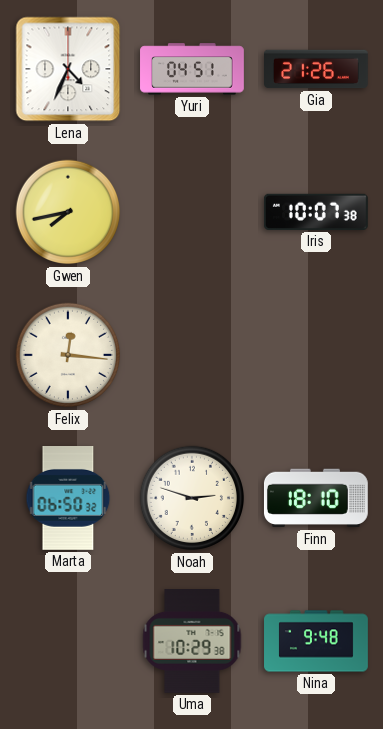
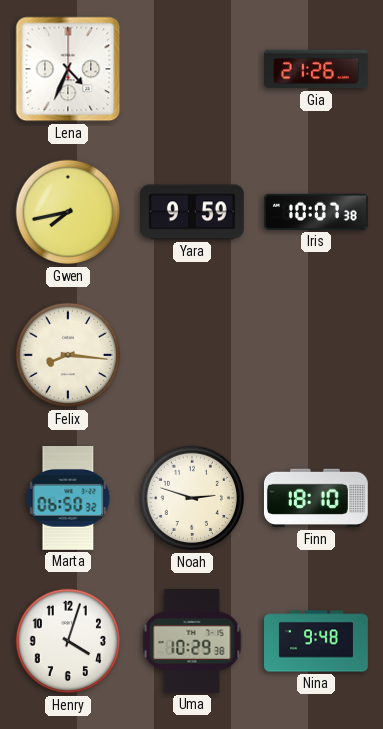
Yuri: 04:51 -> none (192, 69)
Yara: none -> 9:59 (192, 212)
Felix: 12:16 -> 8:16 (68, 355)
Henry: none -> 4:03 (68, 641)
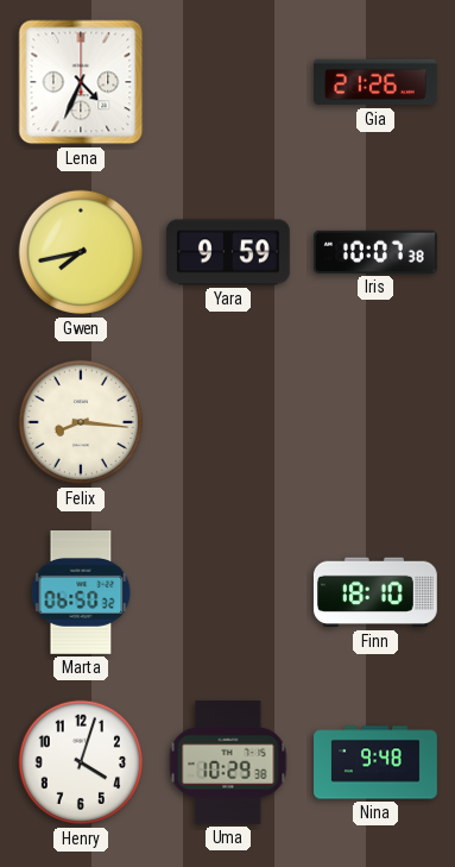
Noah: 2:48 -> none (192, 498)
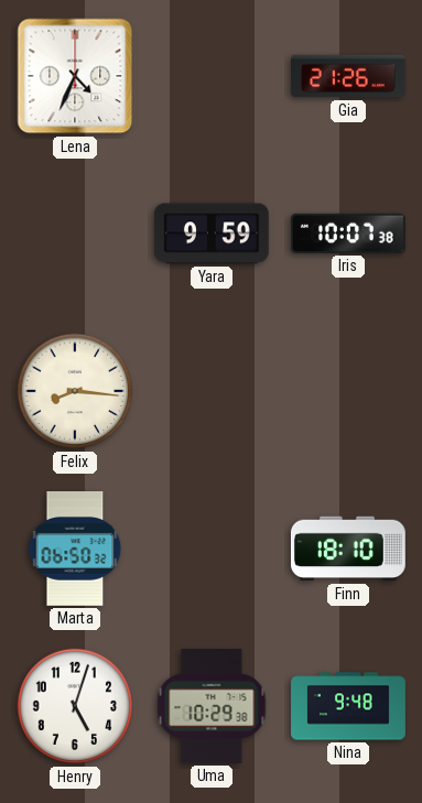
Gwen: 7:43 -> none (81, 252)
Henry: 4:03 -> 5:03 (75, 706)
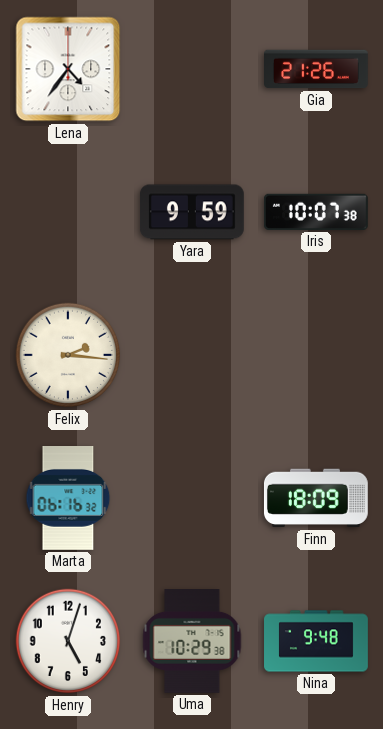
Lena: 4:34 -> 4:36 (68, 69)
Felix: 8:16 -> 2:16 (68, 355)
Marta: 06:50 -> 06:16 (68, 499)
Finn: 18:10 -> 18:09 (316, 498)
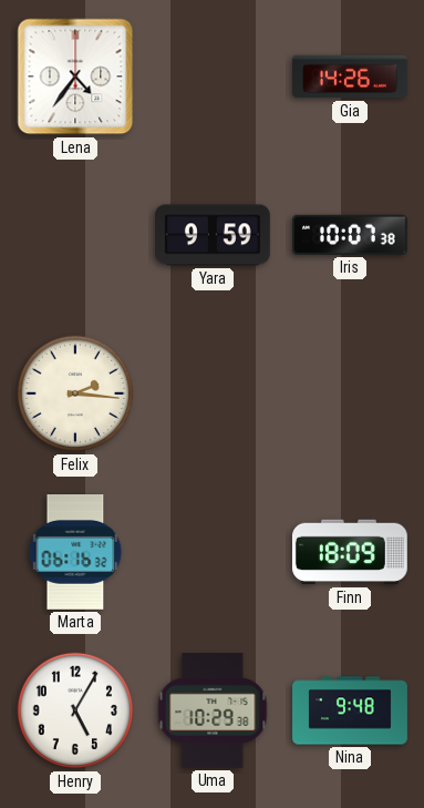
Gia: 21:26 -> 14:26 (351, 76)
Henry: 5:03 -> 5:05 (75, 710)
